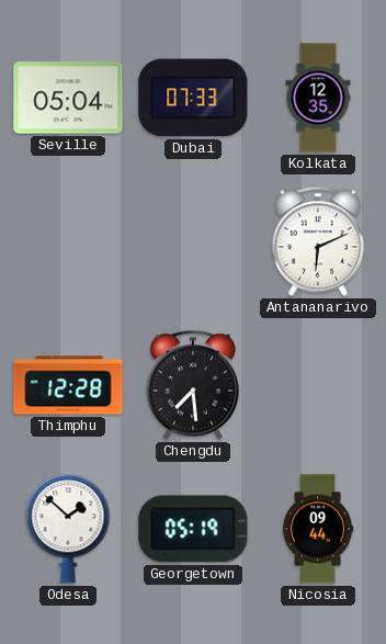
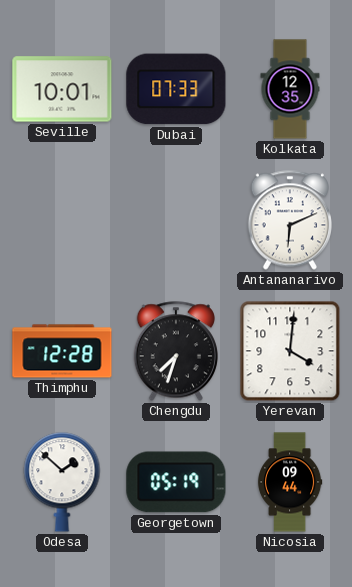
Seville: 05:04 -> 10:01 (62, 89)
Chengdu: 7:29 -> 7:33 (176, 351)
Yerevan: none -> 4:01 (290, 351)
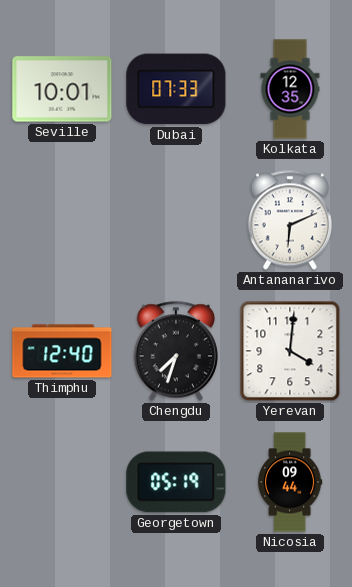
Thimphu: 12:28 -> 12:40 (62, 351)
Odesa: 1:52 -> none (62, 482)
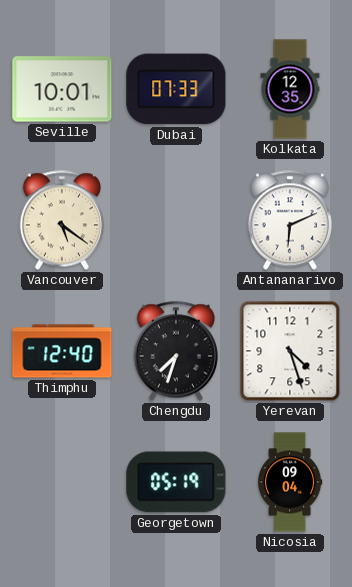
Vancouver: none -> 5:21 (62, 220)
Yerevan: 4:01 -> 4:27 (290, 351)
Nicosia: 09:44 -> 09:04 (290, 482)
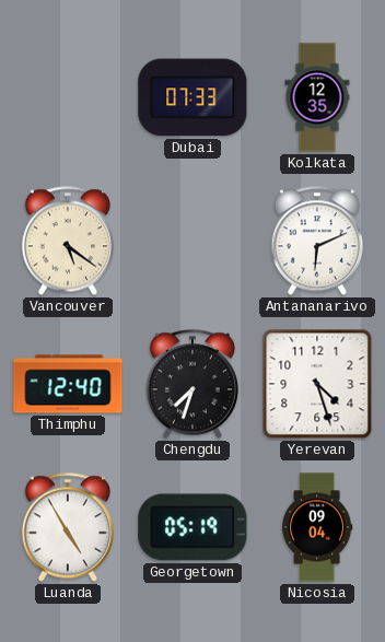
Seville: 10:01 -> none (62, 89)
Luanda: none -> 4:55 (68, 527)
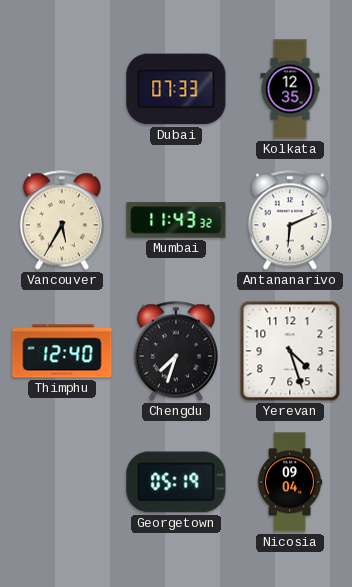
Vancouver: 5:21 -> 5:35 (62, 220)
Mumbai: none -> 11:43 (176, 220)
Luanda: 4:55 -> none (68, 527)
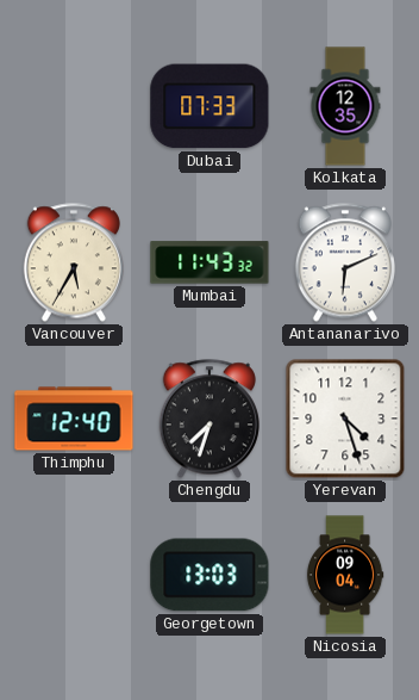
Georgetown: 05:19 -> 13:03 (209, 575)
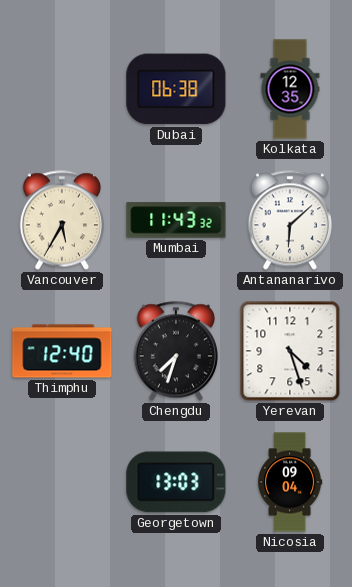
Dubai: 07:33 -> 06:38 (176, 89)
Antananarivo: 6:11 -> 6:08 (290, 220)
